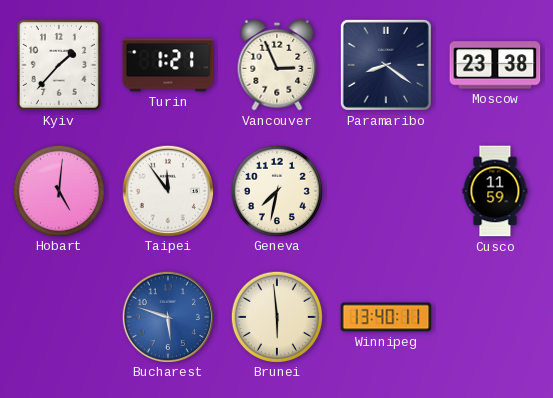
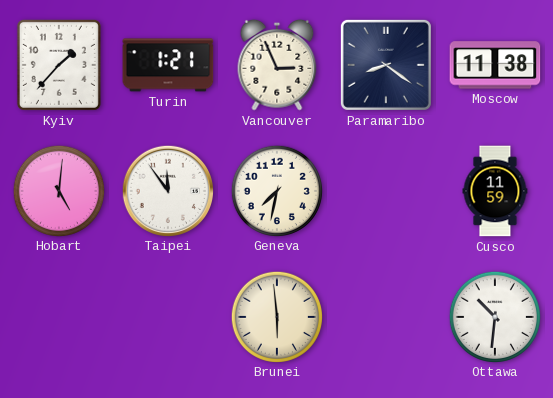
Moscow: 23:38 -> 11:38 (495, 65)
Bucharest: 5:48 -> none (167, 316)
Winnipeg: 13:40 -> none (386, 317)
Ottawa: none -> 10:31 (494, 316)
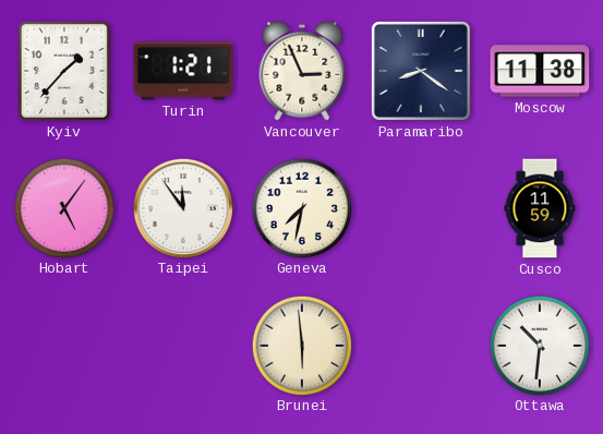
Hobart: 5:01 -> 5:06 (63, 207)
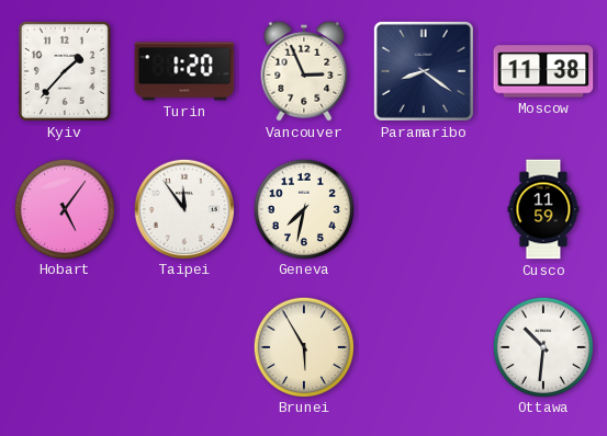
Turin: 1:21 -> 1:20 (184, 71)
Brunei: 5:59 -> 5:55 (303, 346)
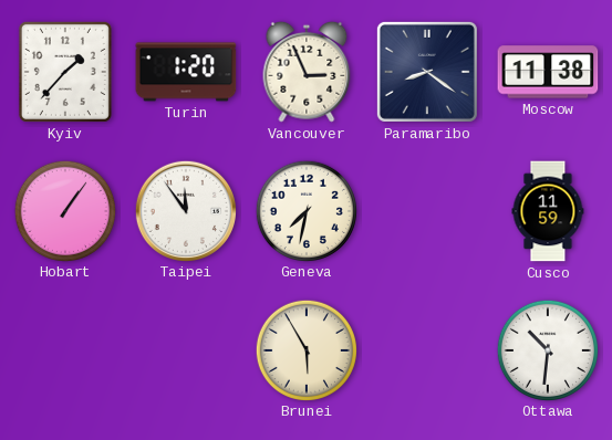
Hobart: 5:06 -> 1:06 (64, 210)
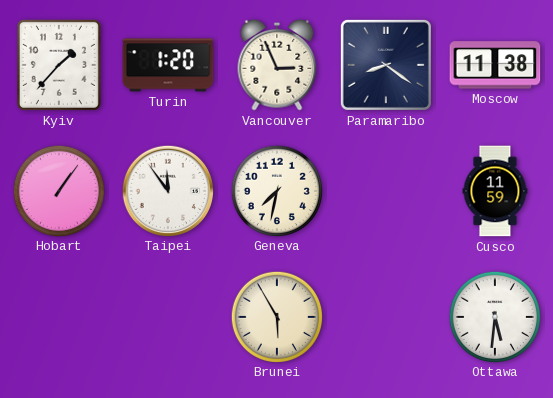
Ottawa: 10:31 -> 5:31 (494, 316)
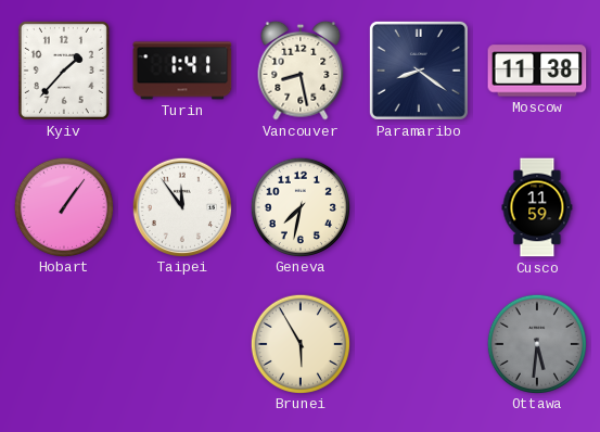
Turin: 1:20 -> 1:41 (182, 71)
Vancouver: 2:56 -> 8:28 (301, 71)
Ottawa dial: white -> grey (536, 343)
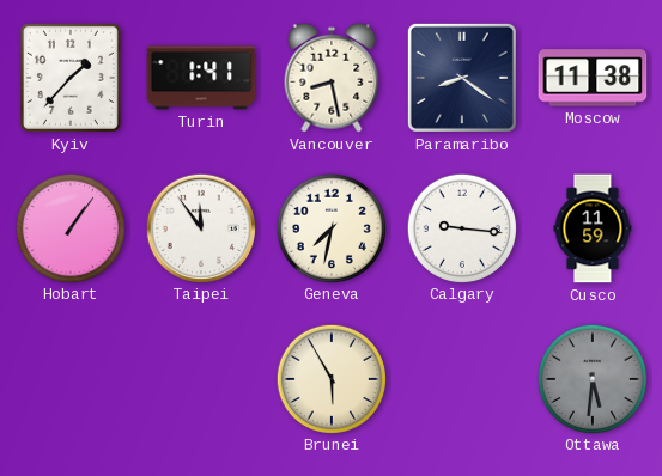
Calgary: none -> 9:16 (461, 227)
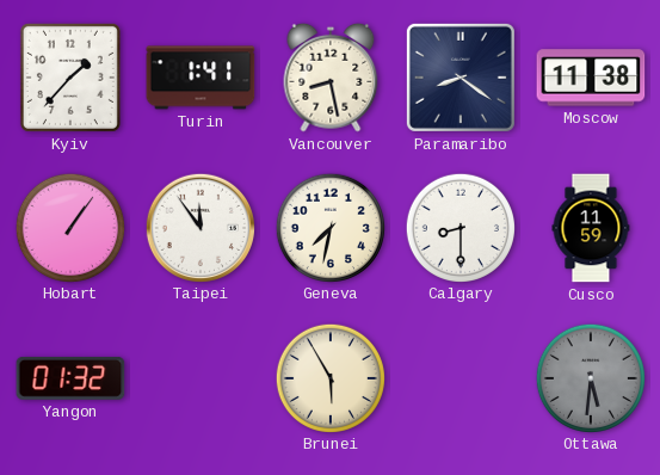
Calgary: 9:16 -> 8:30 (459, 227)
Yangon: none -> 01:32 (70, 378)
